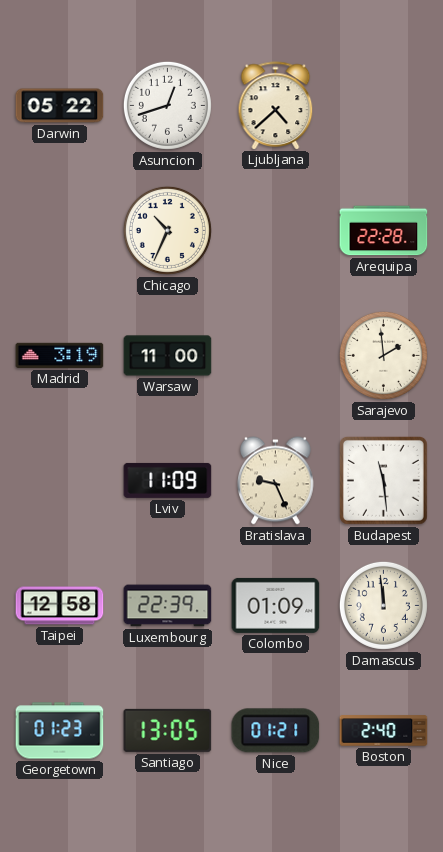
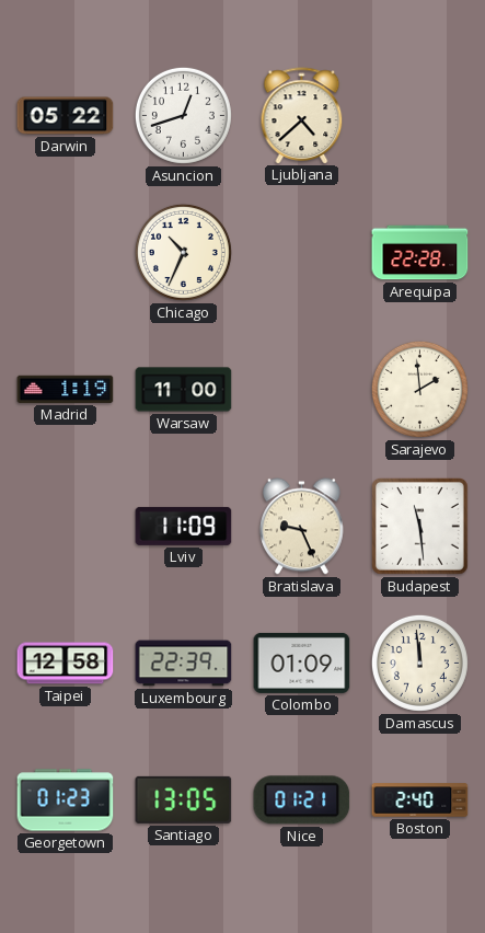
Madrid: 3:19 -> 1:19 (66, 389)
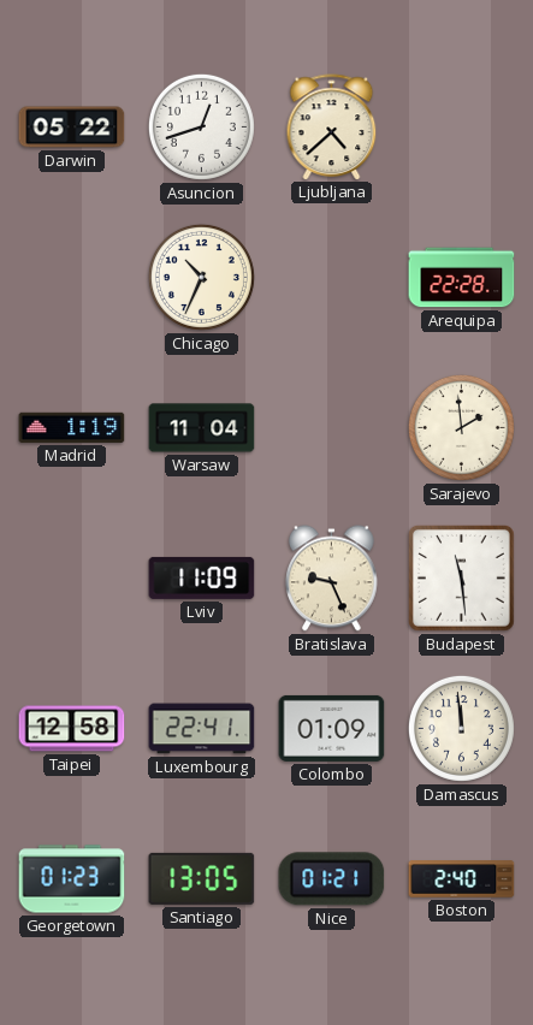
Warsaw: 11:00 -> 11:04 (202, 428)
Luxembourg: 22:39 -> 22:41 (202, 729)
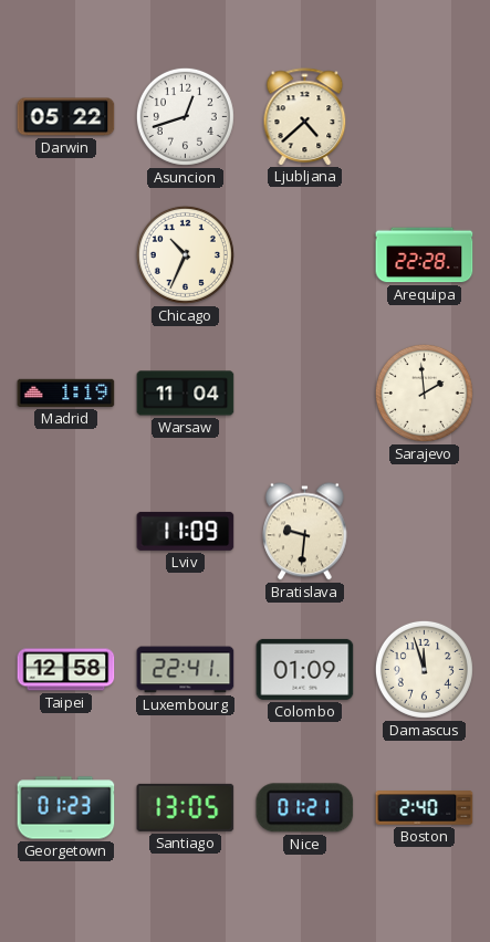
Bratislava: 9:26 -> 9:31 (305, 532)
Budapest: 11:29 -> none (462, 579)
Damascus: 11:59 -> 11:57 (424, 669)
